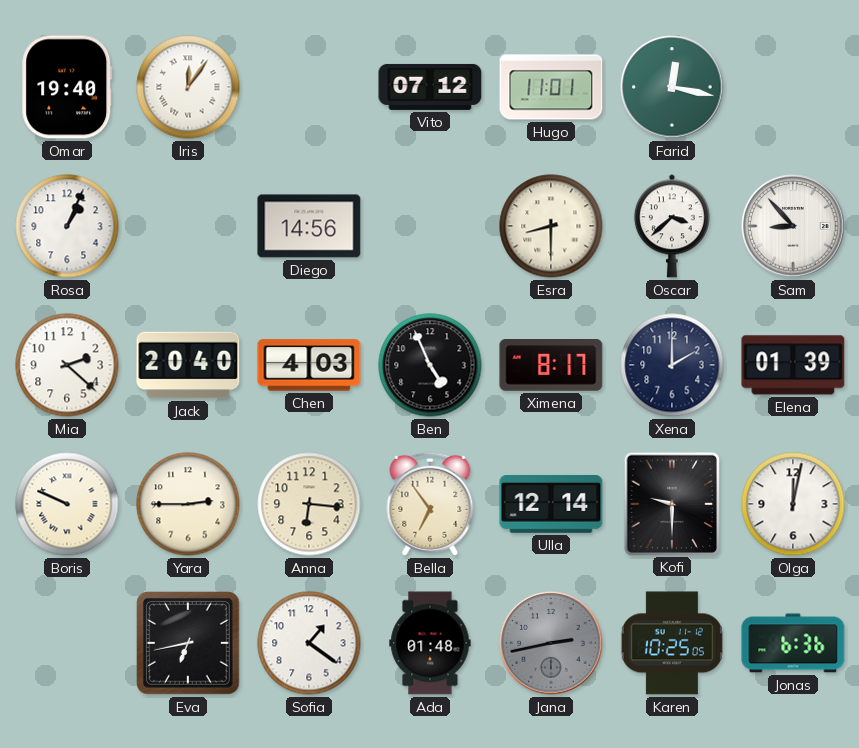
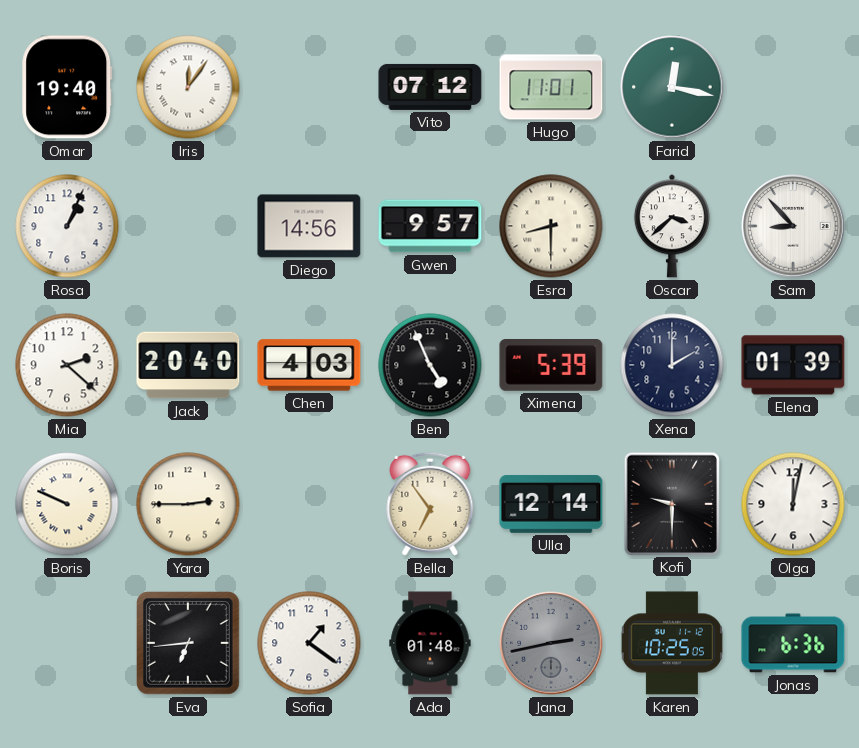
Gwen: none -> 9:57 (430, 226)
Ximena: 8:17 -> 5:39 (551, 366)
Anna: 6:16 -> none (309, 504)
Eva: 6:43 -> 6:44 (189, 644)
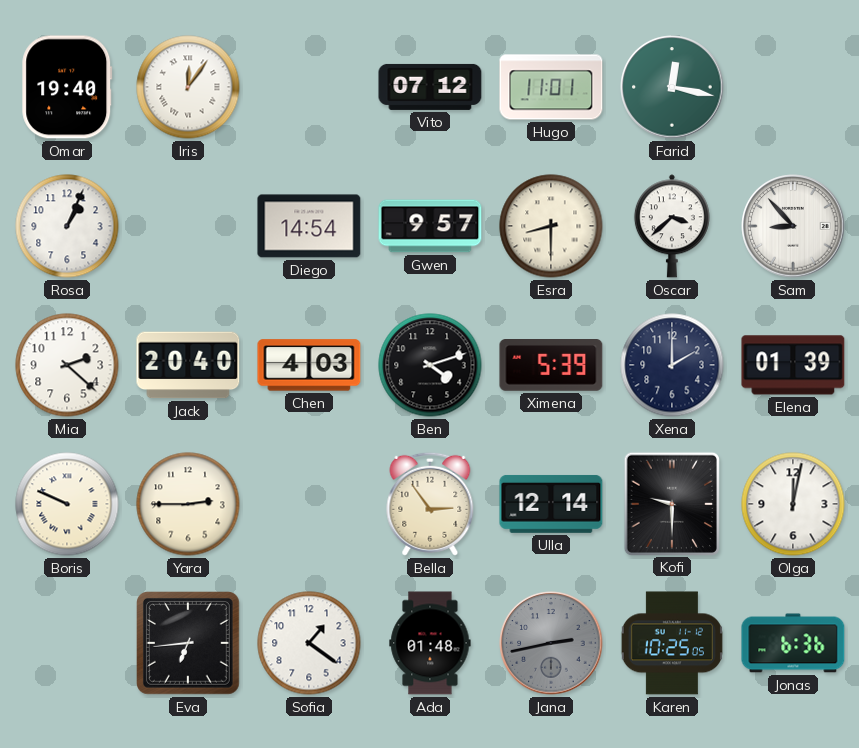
Diego: 14:56 -> 14:54 (309, 226)
Ben: 4:56 -> 4:12 (430, 365)
Bella: 6:54 -> 2:54 (430, 504)
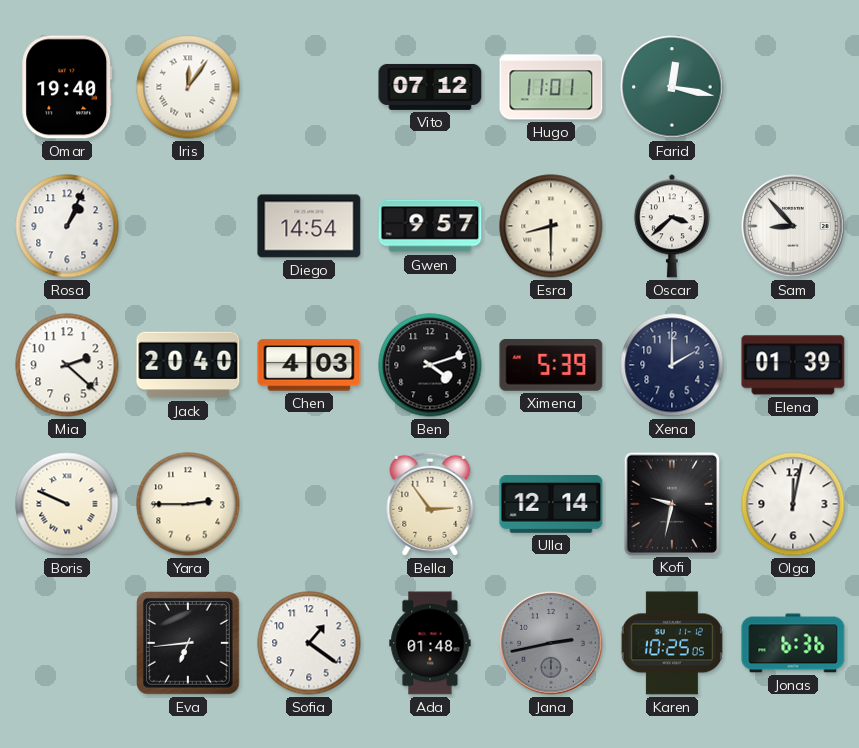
Kofi: 9:30 -> 9:32 (671, 503)
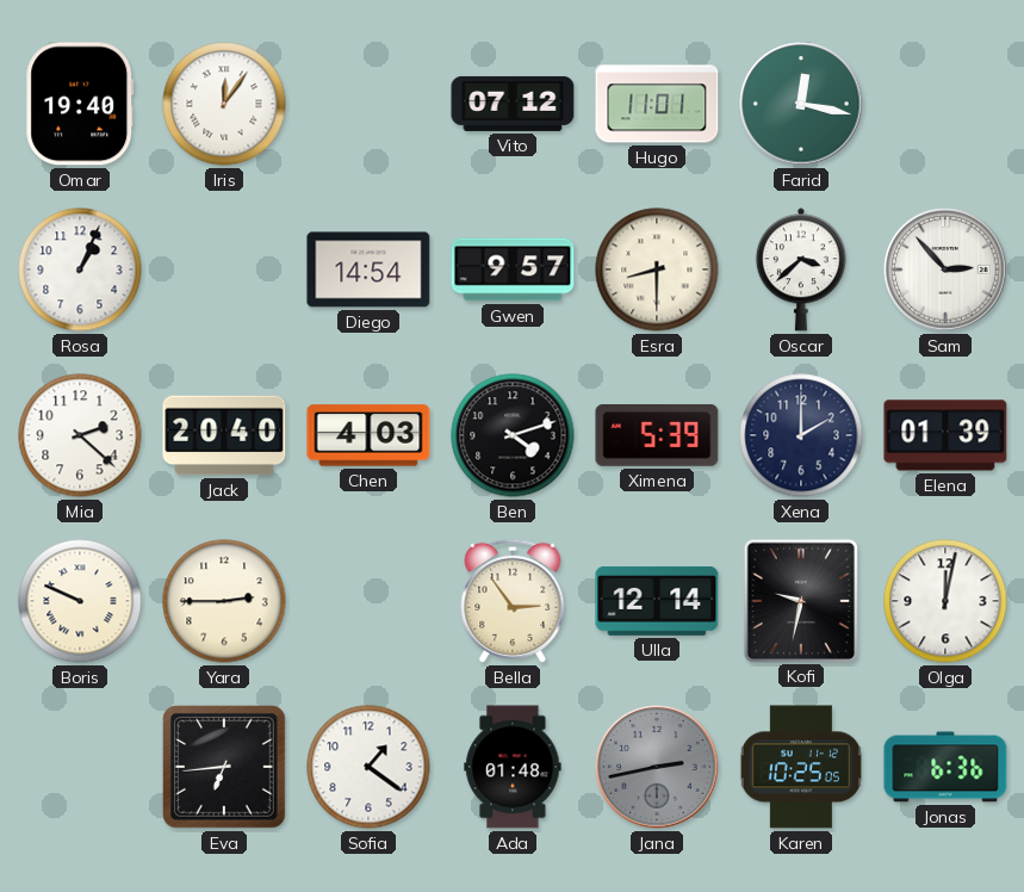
Sam: 8:53 -> 2:53 (945, 270)
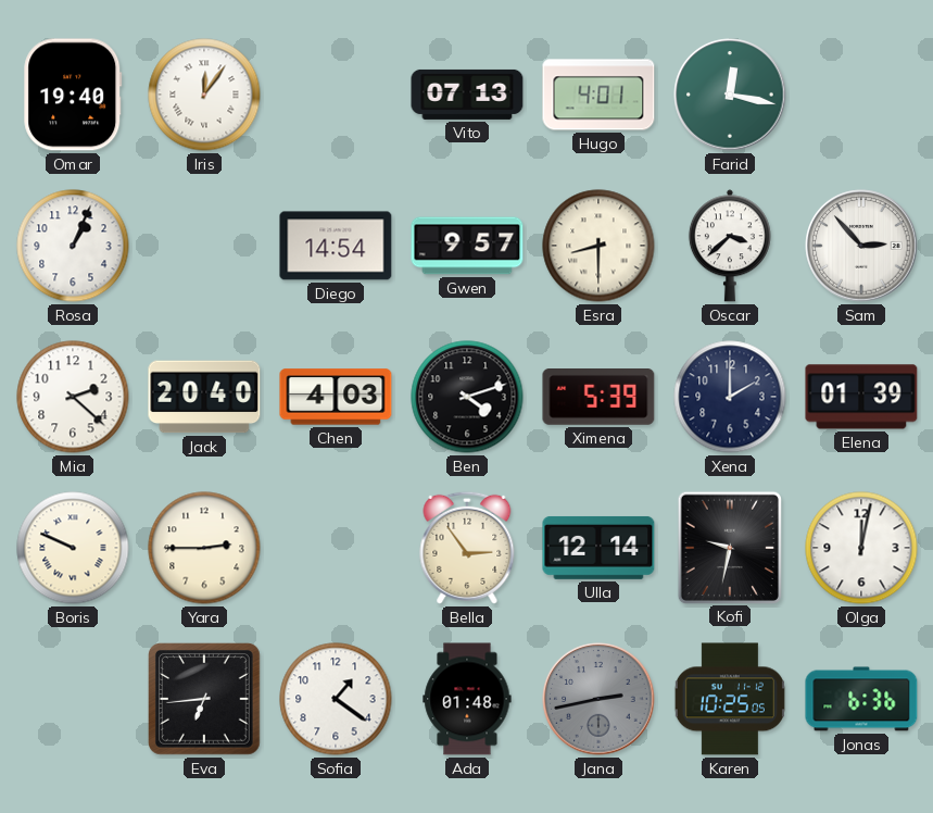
Vito: 07:12 -> 07:13 (467, 95)
Hugo: 11:01 -> 4:01 (598, 95)
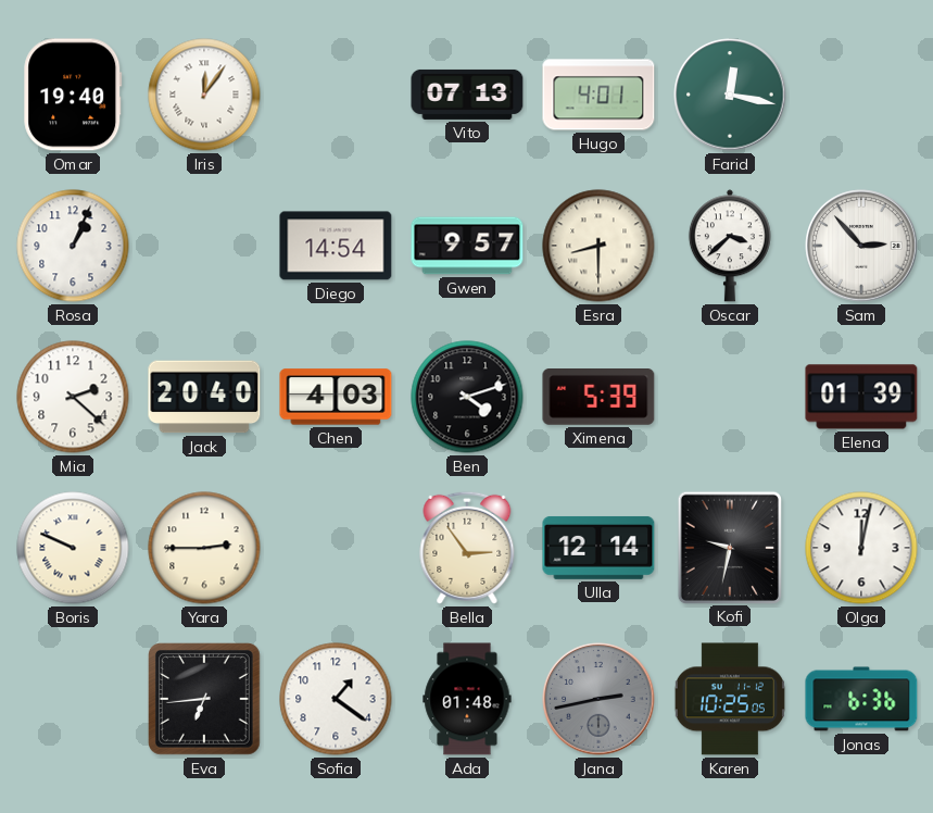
Xena: 2:00 -> none (730, 397)
